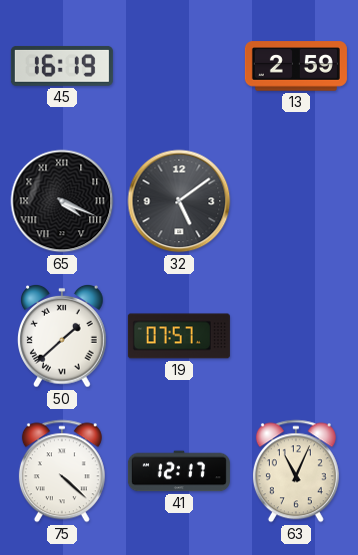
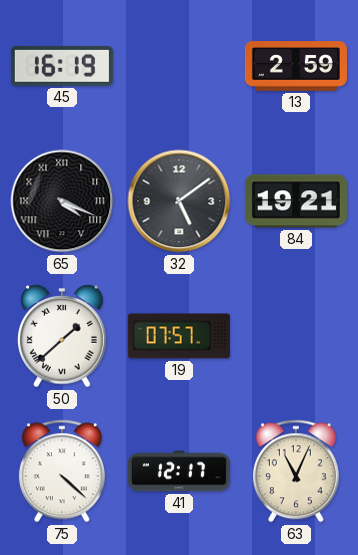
84: none -> 19:21 (296, 201)
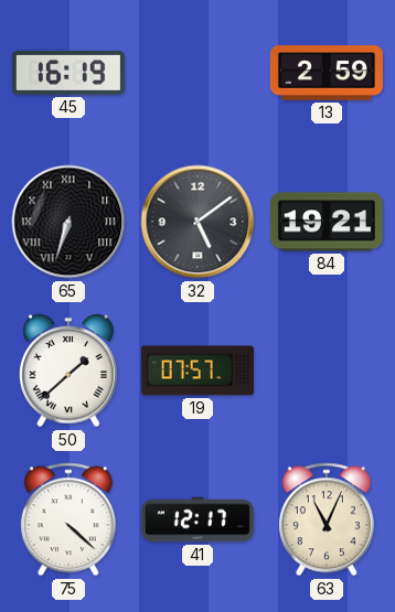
65: 4:19 -> 6:33 (68, 222)
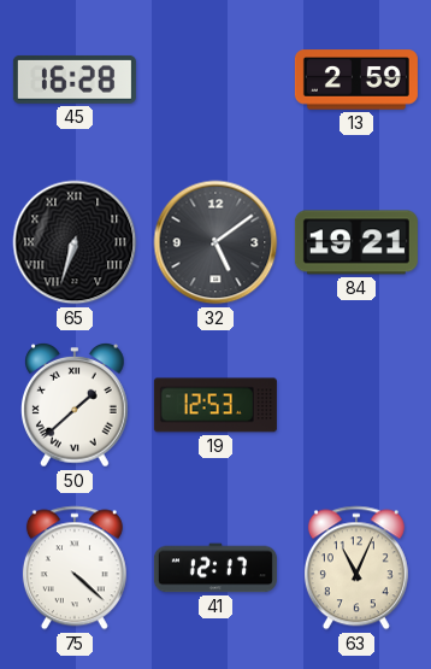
45: 16:19 -> 16:28 (75, 80)
19: 07:57 -> 12:53 (215, 405)
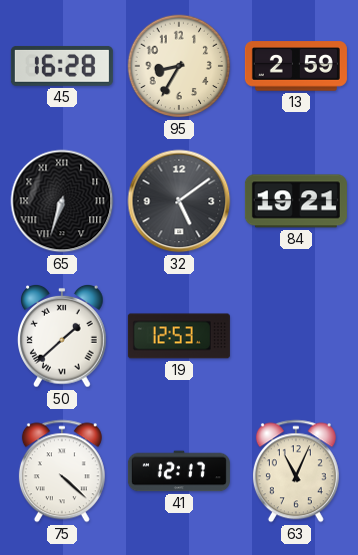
95: none -> 8:35 (179, 66)
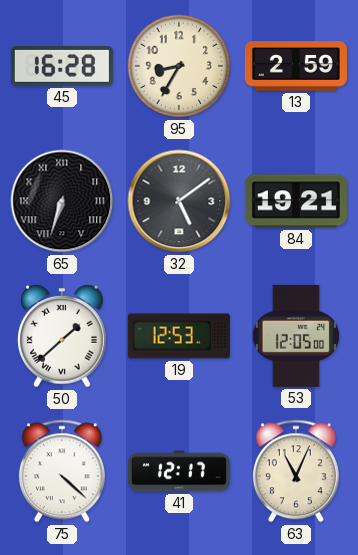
53: none -> 12:05 (296, 336)
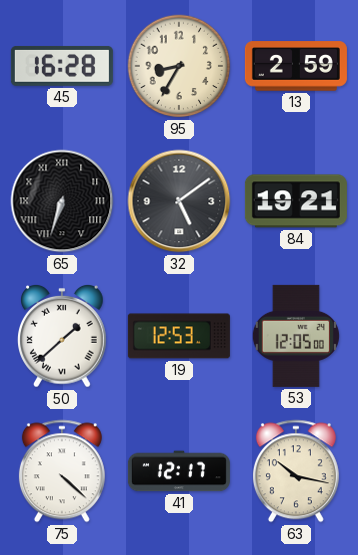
63: 11:04 -> 10:17 (296, 471)
